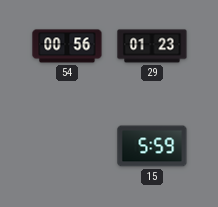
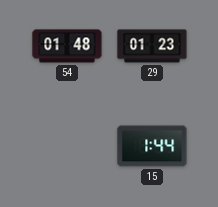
54: 00:56 -> 01:48 (67, 46)
15: 5:59 -> 1:44 (152, 146)
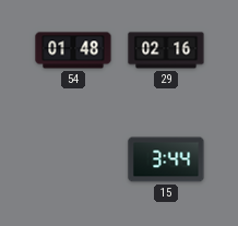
29: 01:23 -> 02:16 (166, 50)
15: 1:44 -> 3:44 (166, 159)
